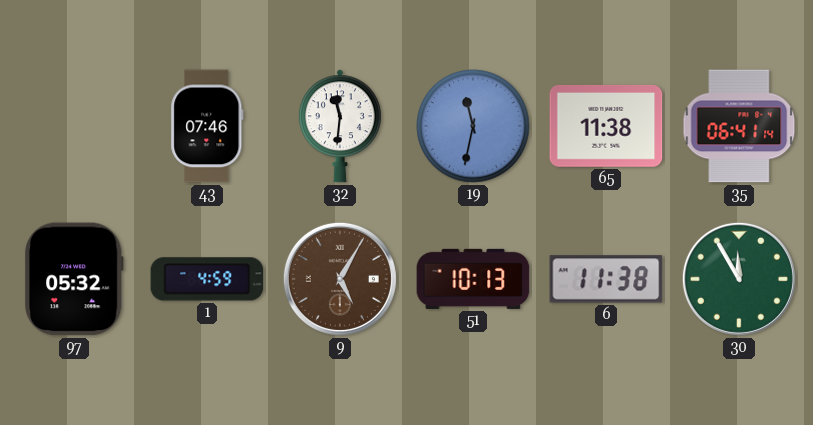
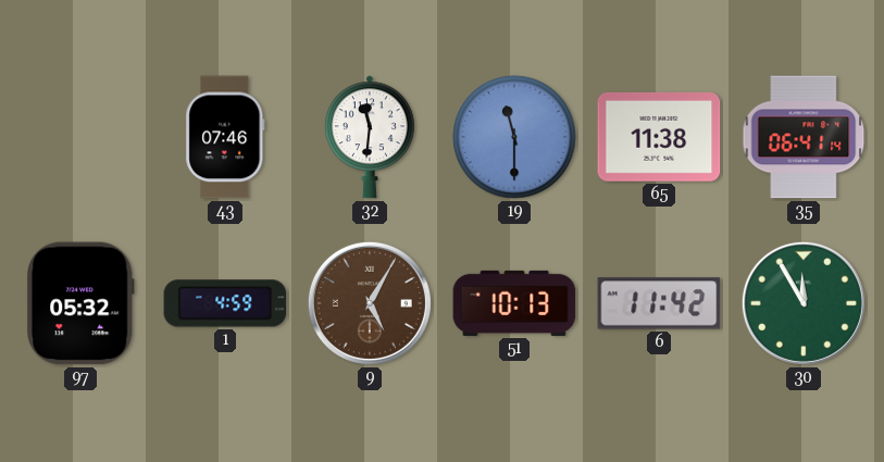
19: 11:32 -> 11:30 (514, 137)
6: 11:38 -> 11:42 (659, 303)
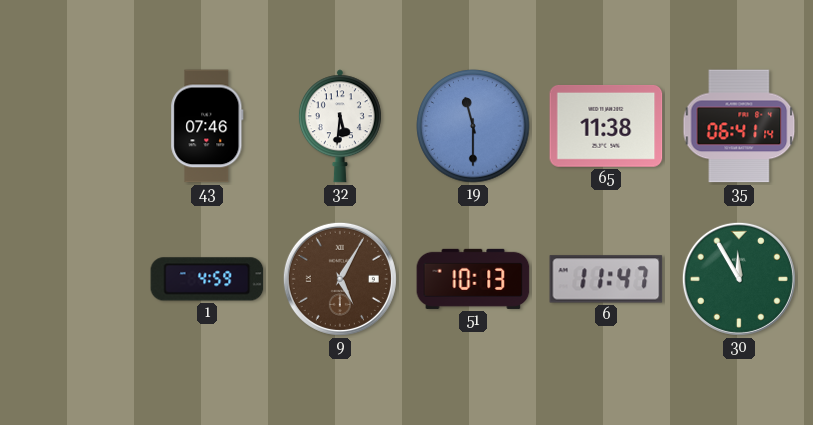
32: 11:31 -> 5:31 (340, 126)
97: 05:32 -> none (80, 303)
6: 11:42 -> 11:47 (606, 279)
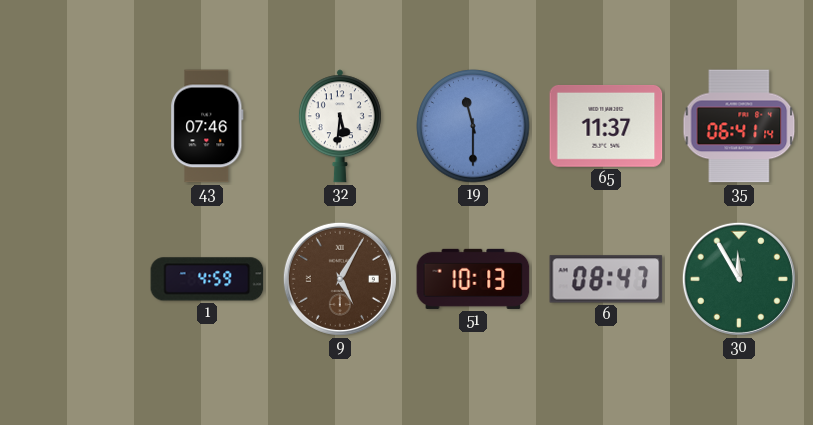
65: 11:38 -> 11:37 (606, 126)
6: 11:47 -> 08:47 (606, 279)
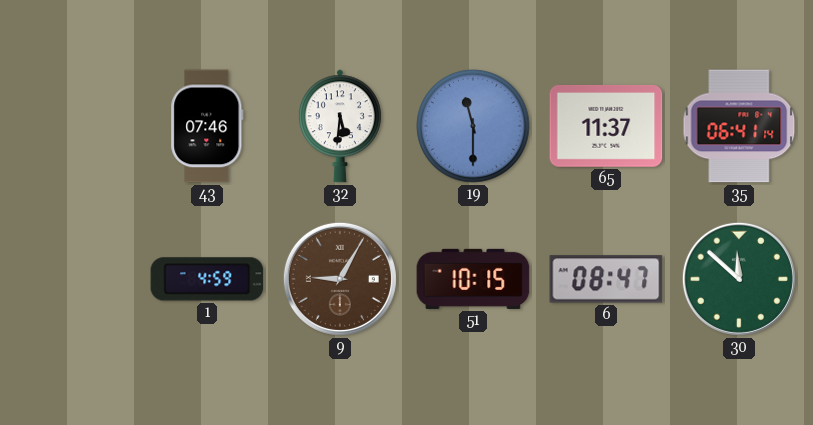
9: 5:05 -> 9:05 (340, 279)
51: 10:13 -> 10:15 (473, 279)
30: 11:55 -> 11:52 (739, 279)
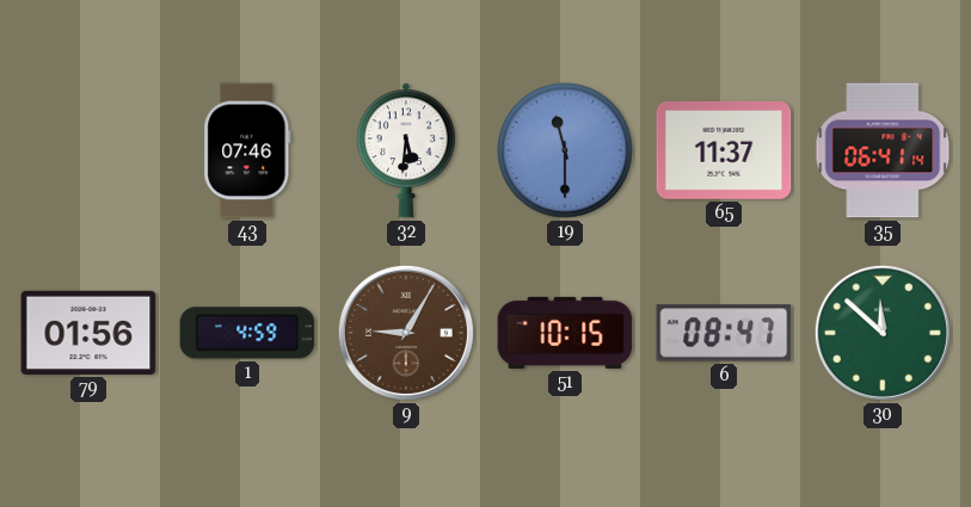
79: none -> 01:56 (88, 333)
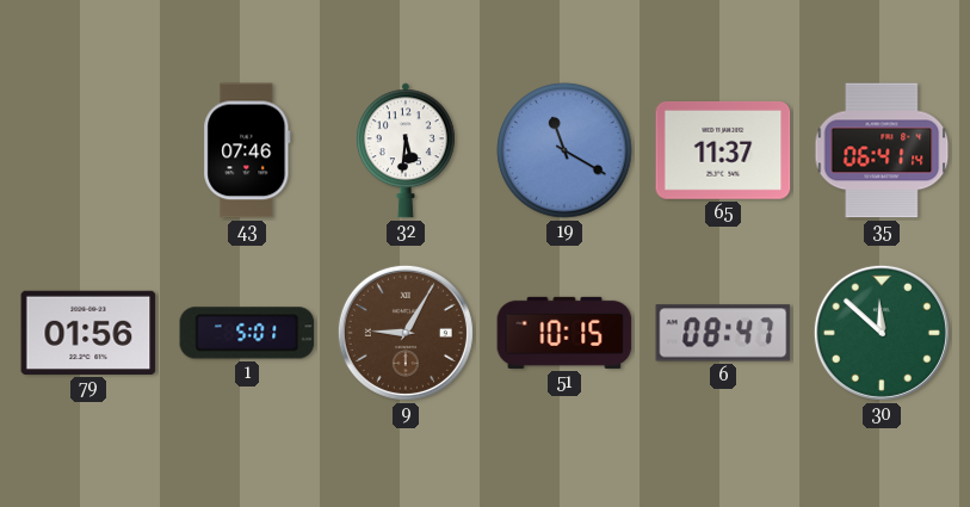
19: 11:30 -> 11:20 (564, 150)
1: 4:59 -> 5:01 (247, 333)
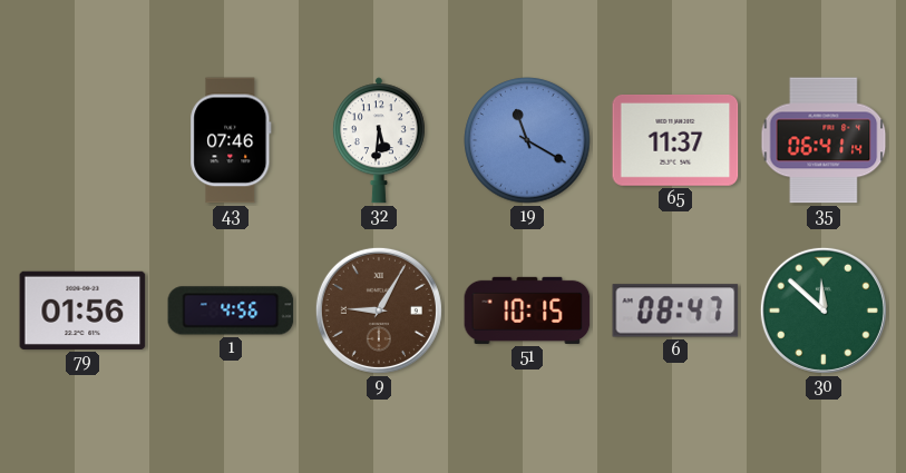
1: 5:01 -> 4:56 (231, 311)
